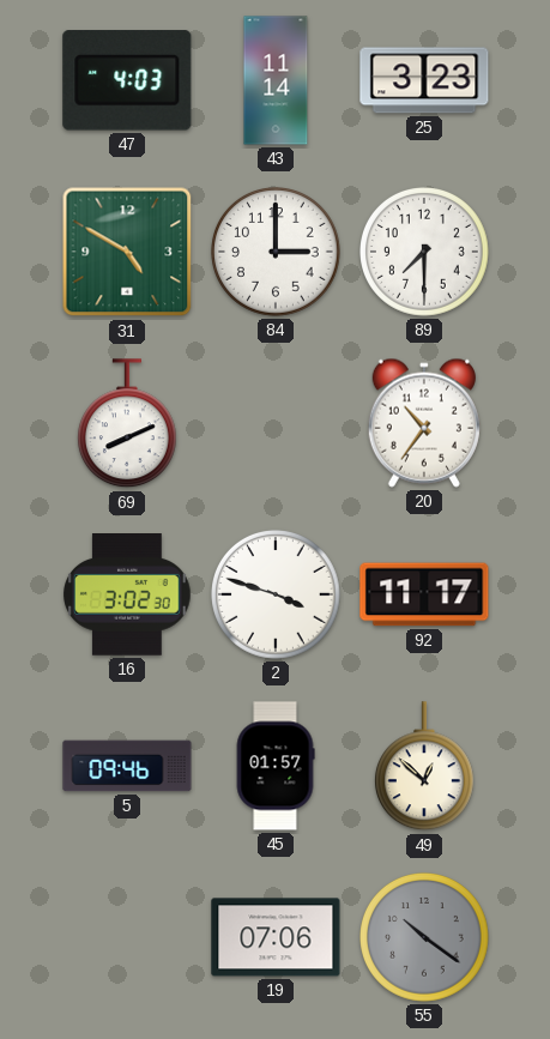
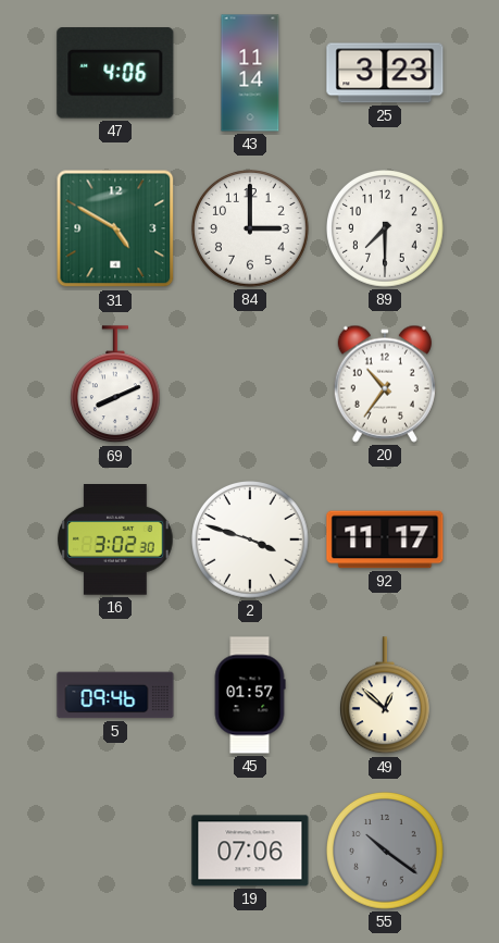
47: 4:03 -> 4:06 (115, 73)
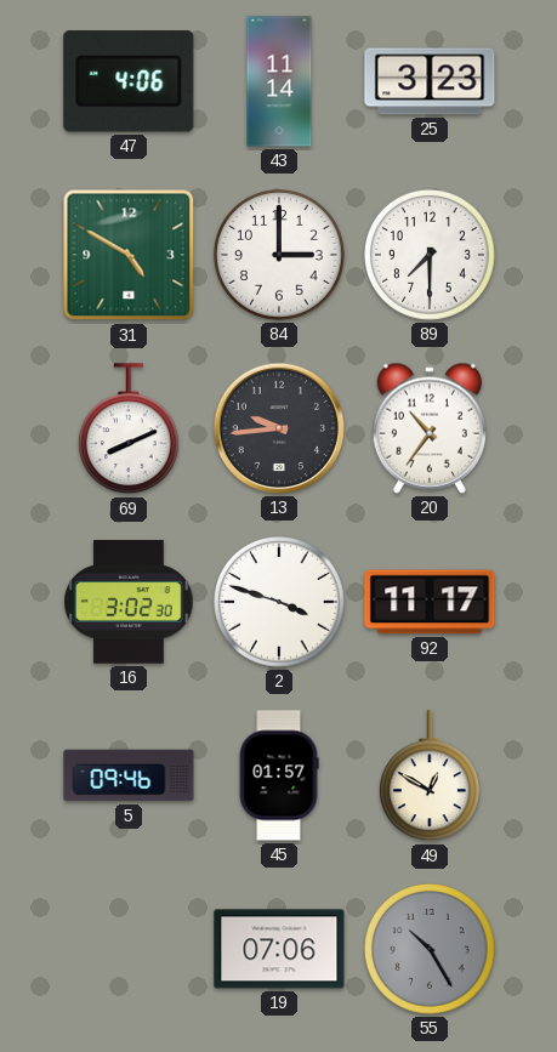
13: none -> 9:44 (279, 428)
49: 12:52 -> 12:50 (430, 777)
55: 10:21 -> 10:25 (431, 950)
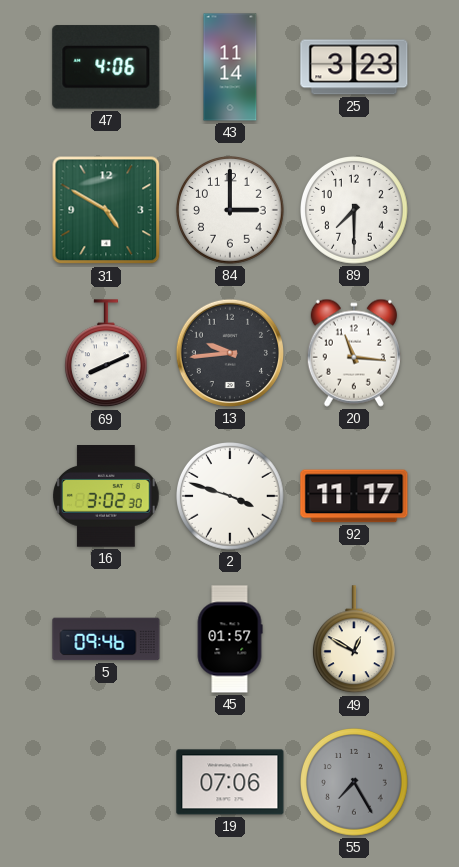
20: 10:36 -> 11:16 (354, 353)
55: 10:25 -> 7:25 (355, 783)
